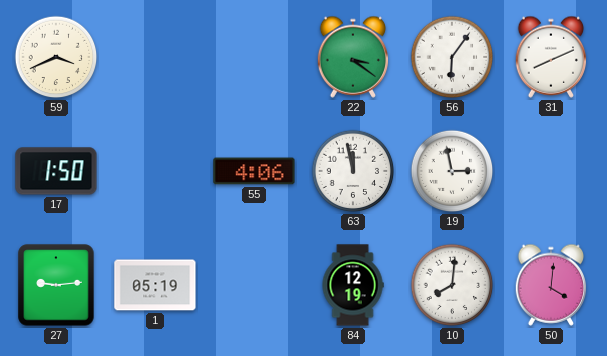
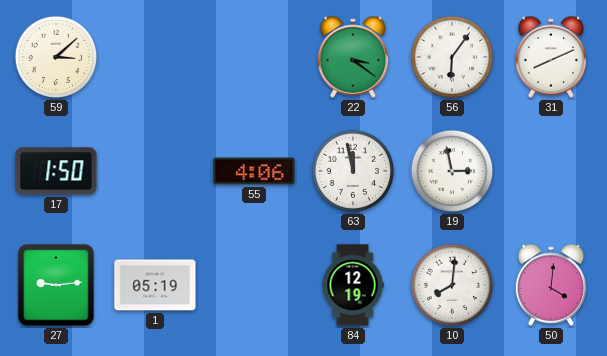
59: 3:41 -> 3:08 (56, 57)
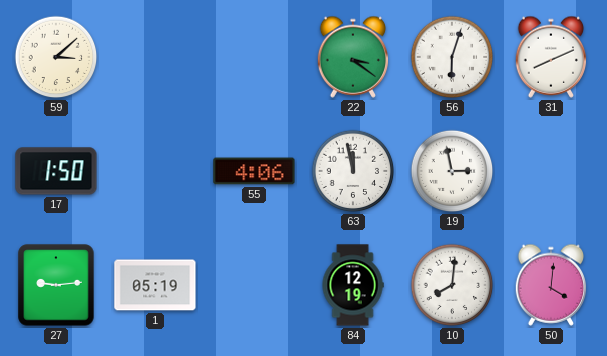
56: 6:06 -> 6:03 (452, 57)
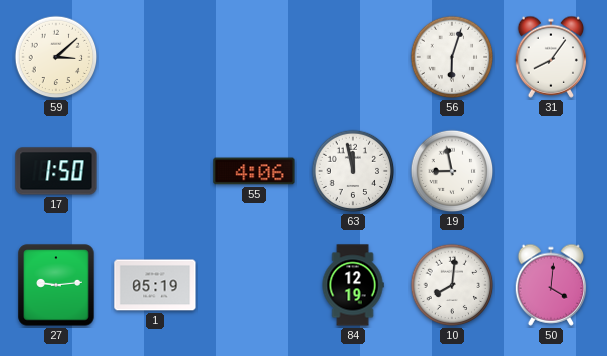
22: 3:21 -> none (353, 57)
31: 8:11 -> 8:06 (551, 57)
19: 2:58 -> 8:58 (452, 171)
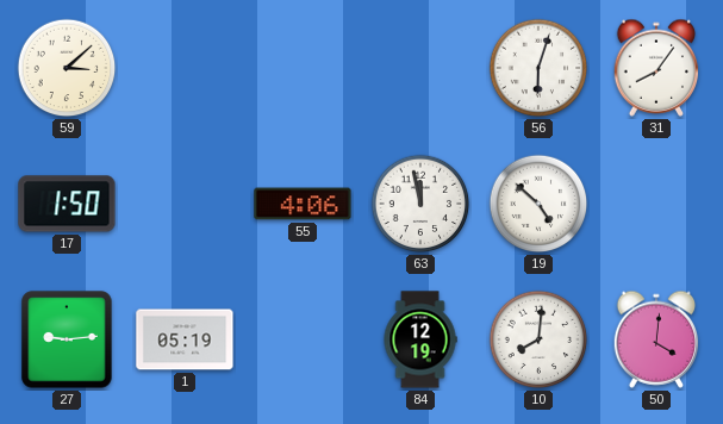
19: 8:58 -> 4:52 (538, 204)
